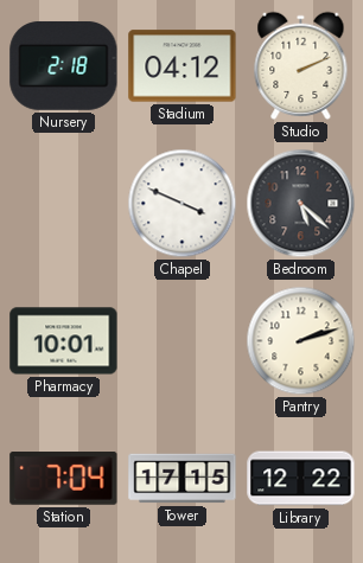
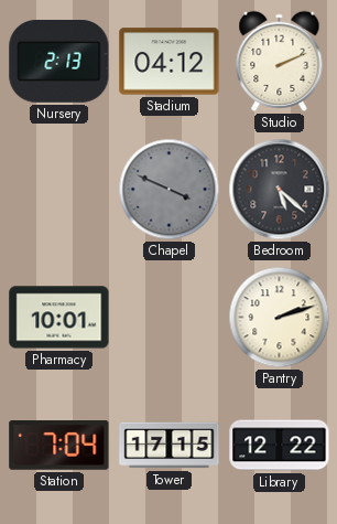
Nursery: 2:18 -> 2:13 (59, 61)
Chapel dial: white -> grey (170, 190)
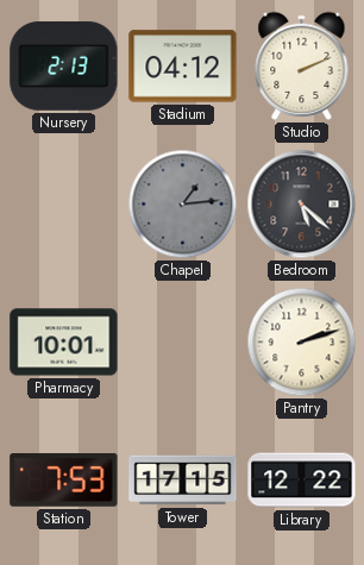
Chapel: 3:49 -> 1:14 (183, 205)
Station: 7:04 -> 7:53 (64, 481)
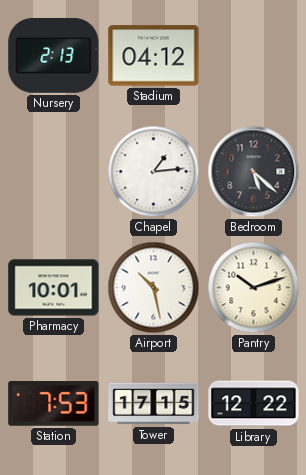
Studio: 2:11 -> none (302, 65)
Chapel dial: grey -> white (154, 172)
Airport: none -> 10:28 (154, 288)
Pantry: 2:12 -> 10:12 (254, 288)
